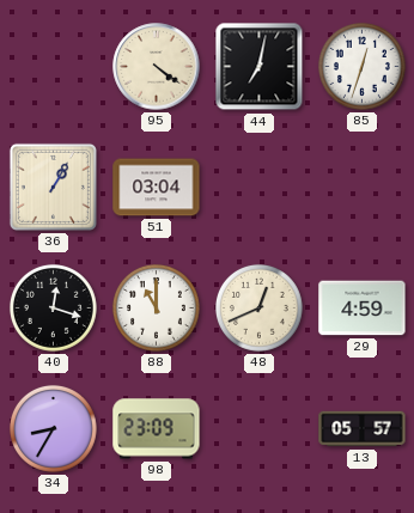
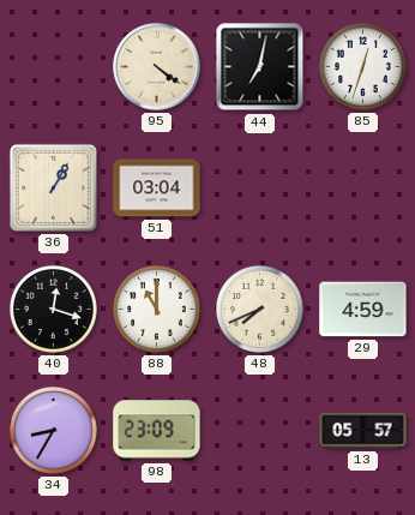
48: 12:41 -> 7:41 (259, 309)
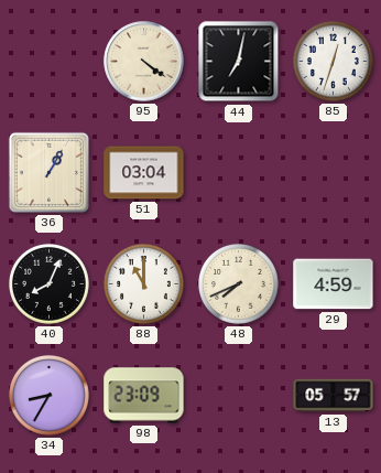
40: 12:18 -> 8:04 (48, 283)
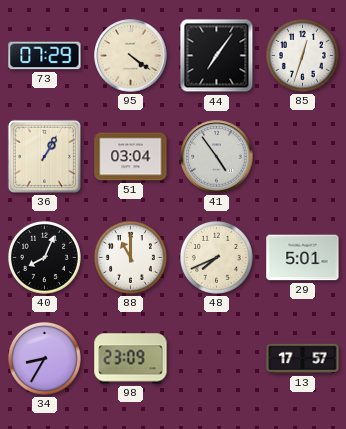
73: none -> 07:29 (45, 56)
44: 7:02 -> 7:06 (217, 56)
41: none -> 4:54 (217, 157)
29: 4:59 -> 5:01 (303, 258)
13: 05:57 -> 17:57 (303, 359)
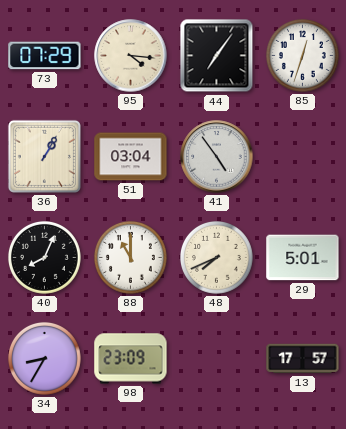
95: 4:21 -> 4:16 (131, 56)
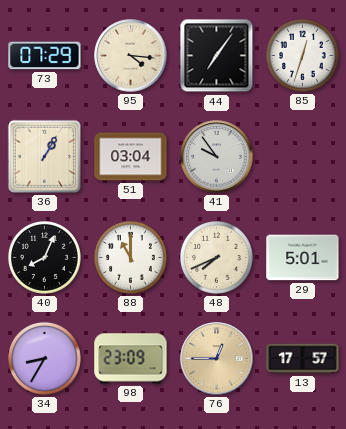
41: 4:54 -> 9:54 (217, 157)
76: none -> 12:45 (217, 359)
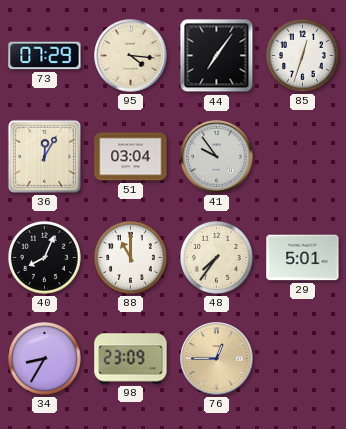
36: 1:05 -> 12:05 (44, 156)
48: 7:41 -> 7:36 (216, 257)
13: 17:57 -> none (303, 359)
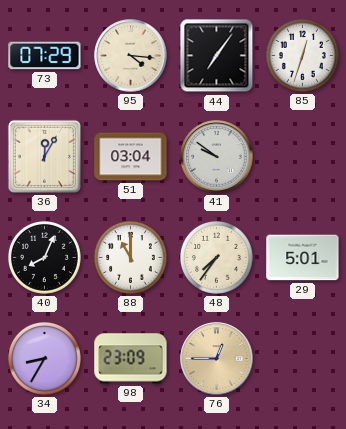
41: 9:54 -> 9:51 (217, 157)
